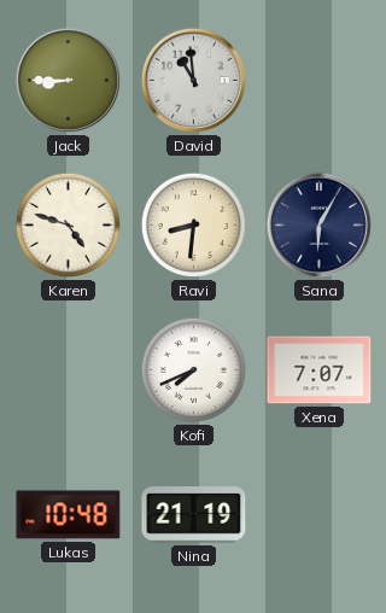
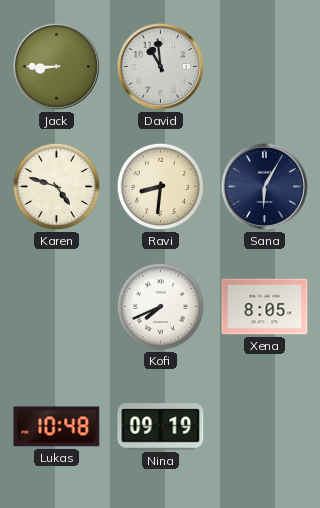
Xena: 7:07 -> 8:05 (265, 307)
Nina: 21:19 -> 09:19 (161, 427)
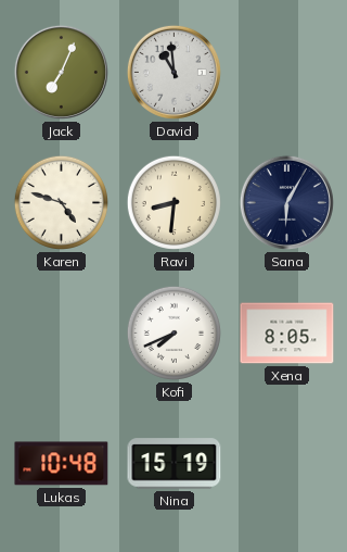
Jack: 8:45 -> 7:04 (61, 72)
Nina: 09:19 -> 15:19 (175, 464)
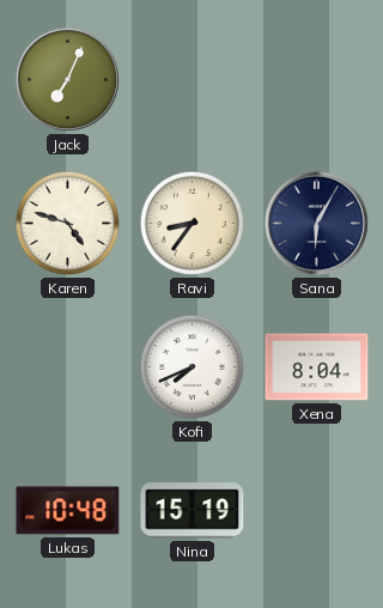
David: 10:59 -> none (173, 72)
Ravi: 8:31 -> 8:36 (191, 223)
Xena: 8:05 -> 8:04 (317, 367)
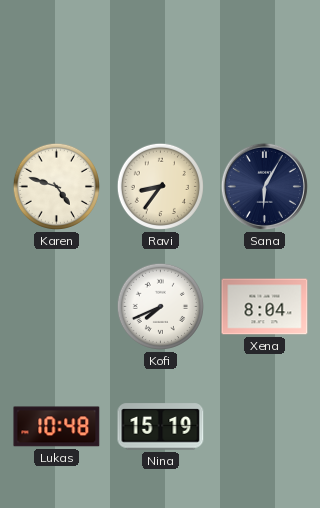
Jack: 7:04 -> none (67, 79)
